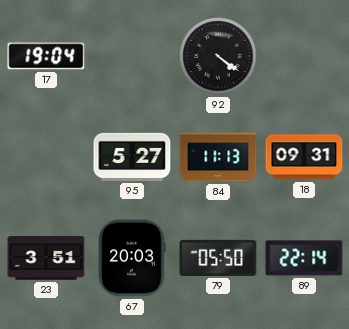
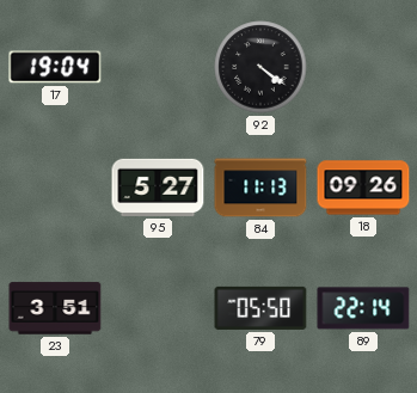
18: 09:31 -> 09:26 (363, 188)
67: 20:03 -> none (132, 258)
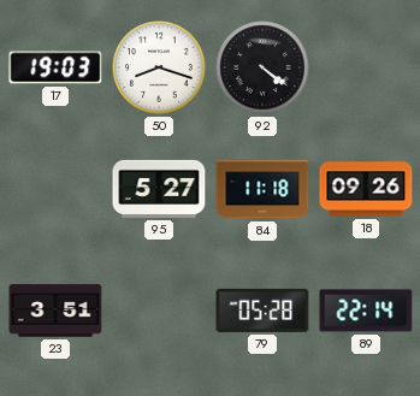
17: 19:04 -> 19:03 (55, 67)
50: none -> 8:18 (159, 67)
84: 11:13 -> 11:18 (262, 189)
79: 05:50 -> 05:28 (262, 311)
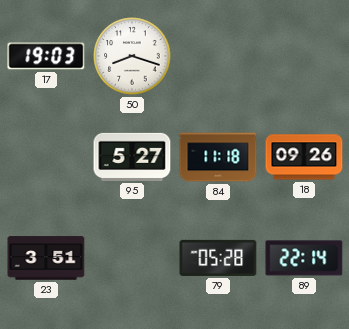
92: 4:21 -> none (262, 67)
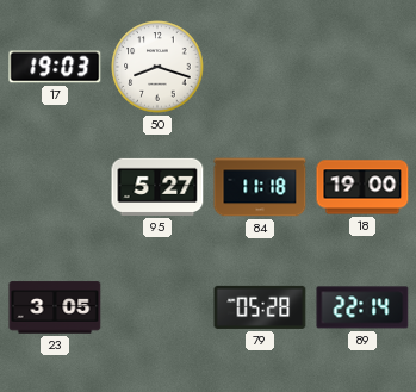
18: 09:26 -> 19:00 (362, 187)
23: 3:51 -> 3:05 (55, 307)
